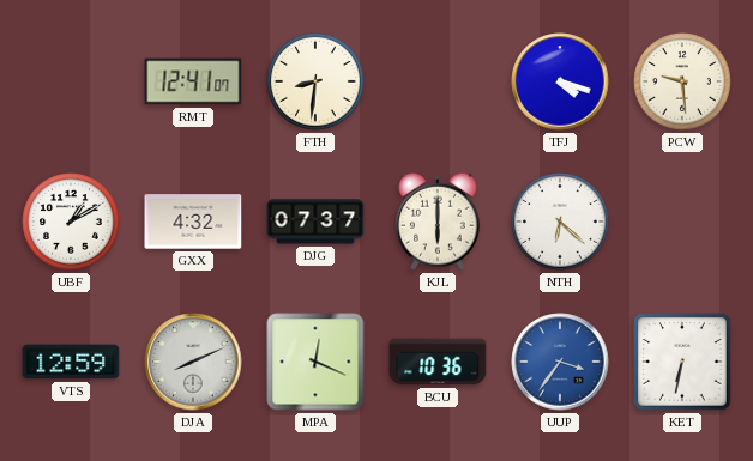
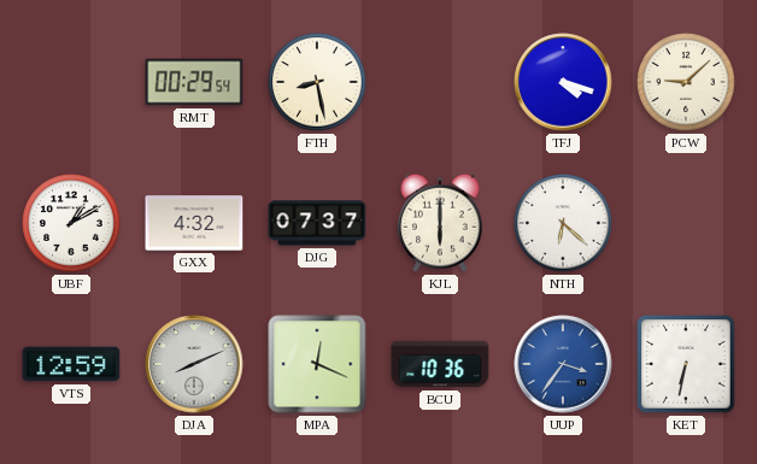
RMT: 12:41 -> 00:29 (194, 82)
FTH: 8:31 -> 8:28 (317, 82)
PCW: 9:29 -> 9:08 (686, 82)
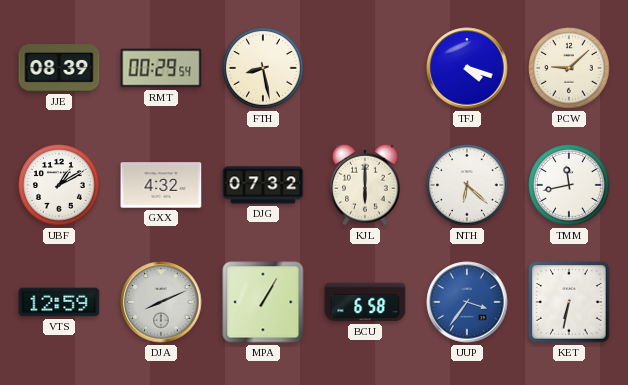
JJE: none -> 08:39 (59, 68)
DJG: 07:37 -> 07:32 (263, 185)
TMM: none -> 11:43 (569, 185)
MPA: 12:19 -> 1:05 (263, 302)
BCU: 10:36 -> 6:58 (365, 302)
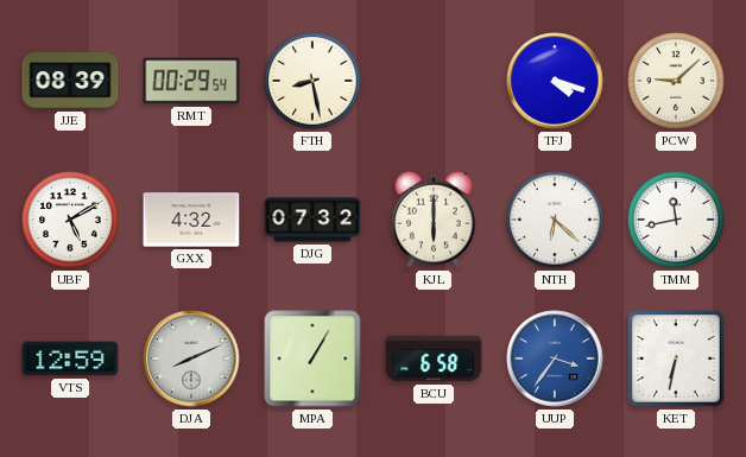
UBF: 1:10 -> 5:10 (70, 220)
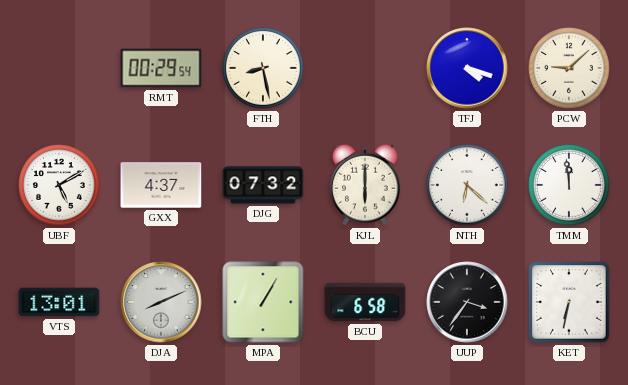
JJE: 08:39 -> none (70, 81)
GXX: 4:32 -> 4:37 (161, 185)
TMM: 11:43 -> 11:59 (569, 185)
VTS: 12:59 -> 13:01 (59, 302)
UUP dial: blue -> black (467, 302)
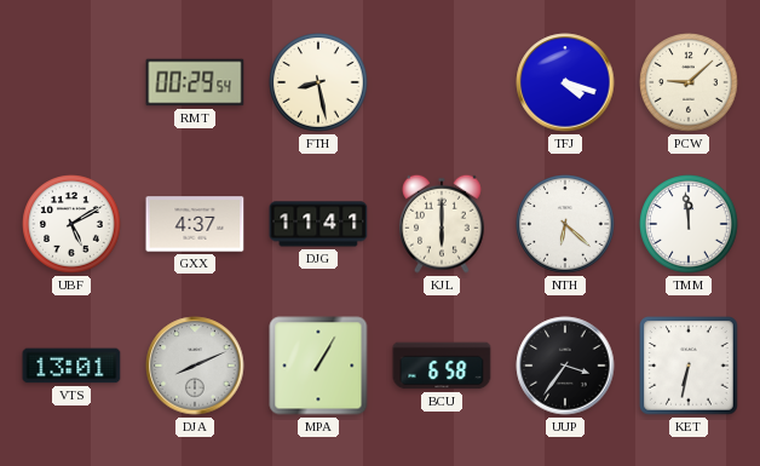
DJG: 07:32 -> 11:41 (318, 224)
